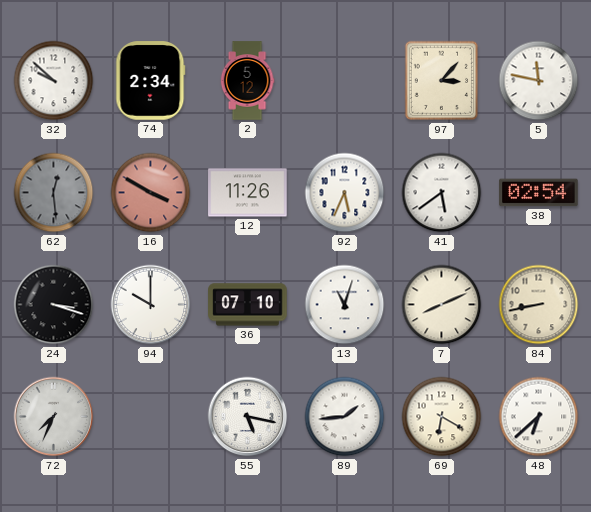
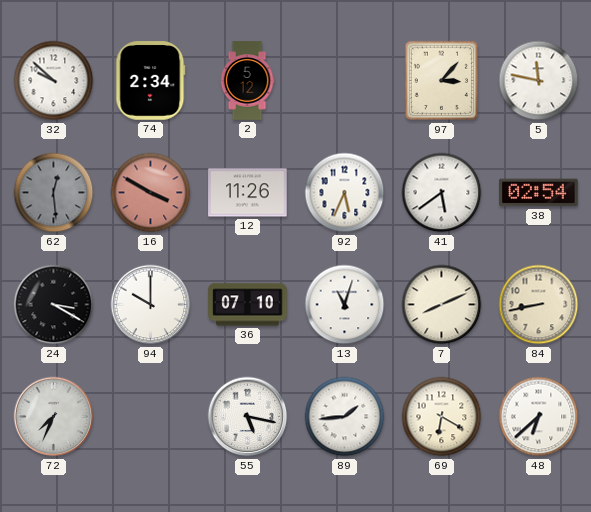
24: 3:18 -> 3:20 (54, 305)
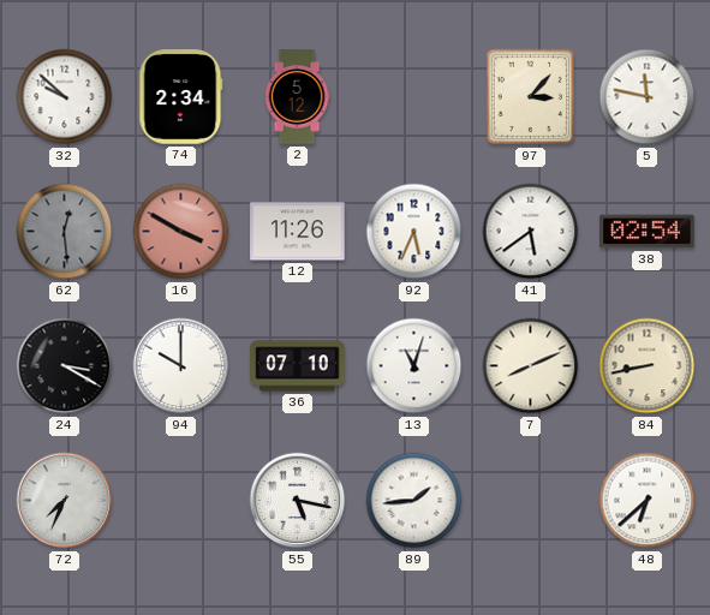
69: 6:20 -> none (442, 417)
